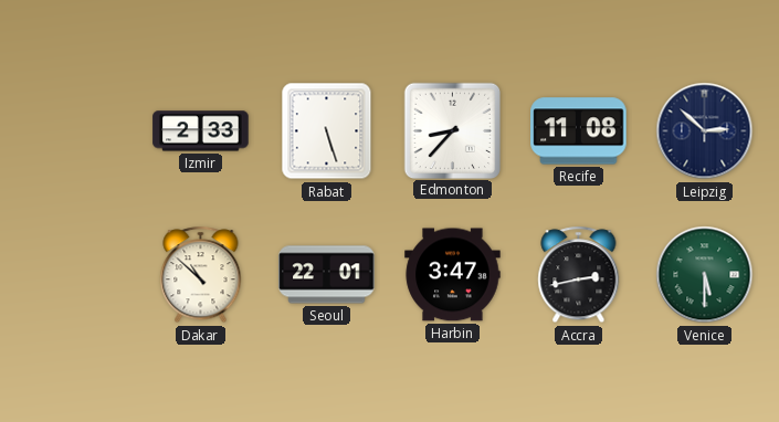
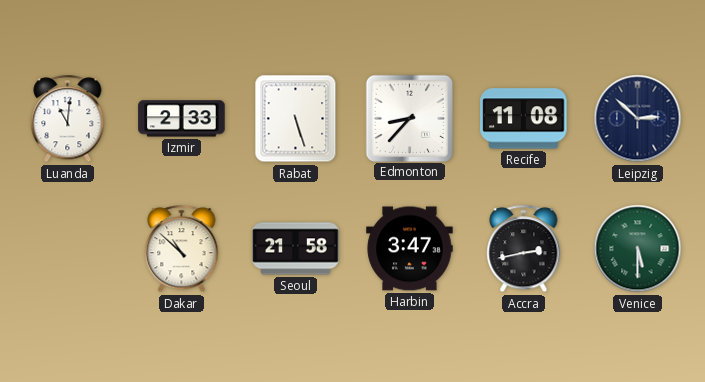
Luanda: none -> 11:01 (68, 119)
Seoul: 22:01 -> 21:58 (296, 249)
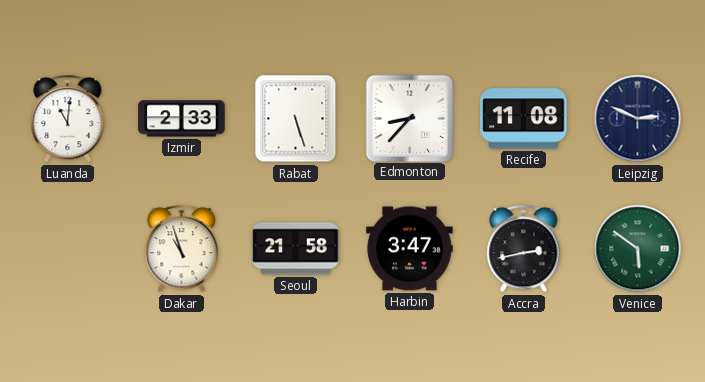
Leipzig: 2:52 -> 2:49 (638, 119)
Dakar: 10:52 -> 10:57 (182, 249)
Venice: 5:30 -> 5:51 (638, 249)
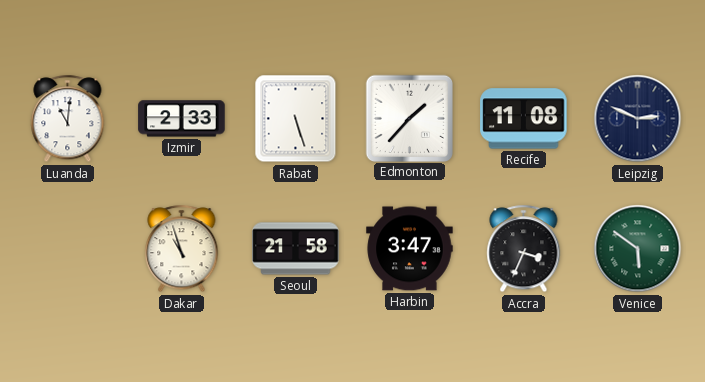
Edmonton: 8:37 -> 1:37 (409, 118)
Accra: 2:43 -> 3:34 (524, 249)
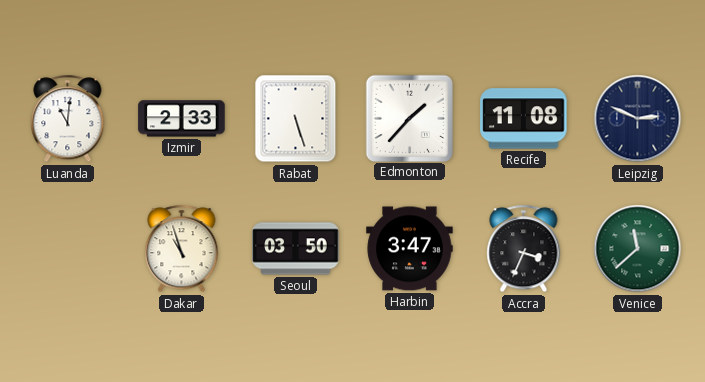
Seoul: 21:58 -> 03:50 (296, 249)
Venice: 5:51 -> 11:38 (638, 249)
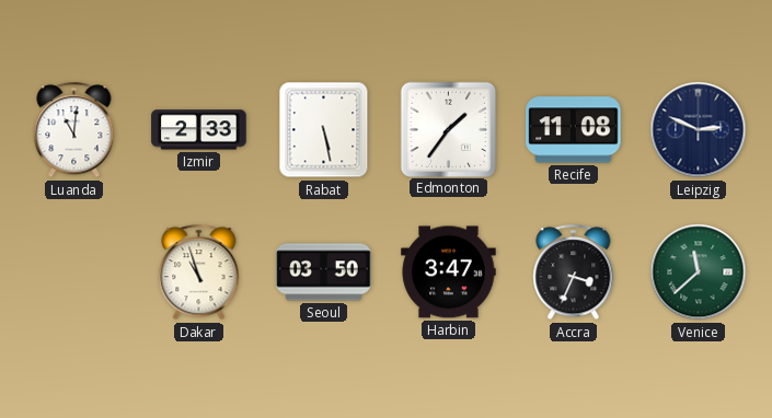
Rabat: 5:27 -> 5:28 (324, 130)
Edmonton: 1:37 -> 1:36 (448, 129)
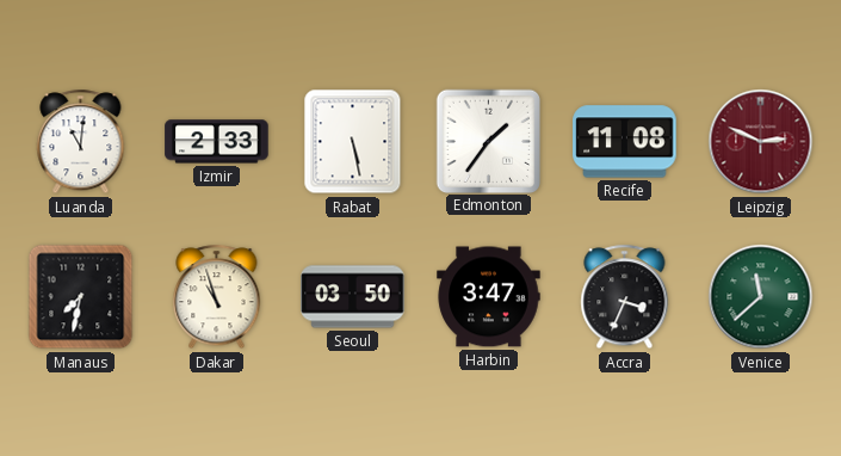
Leipzig dial: navy -> burgundy (761, 142)
Manaus: none -> 7:32 (81, 297)
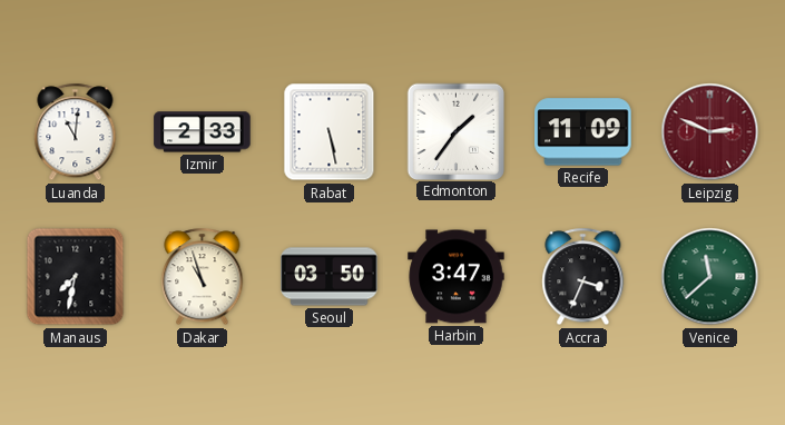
Recife: 11:08 -> 11:09 (583, 132)
